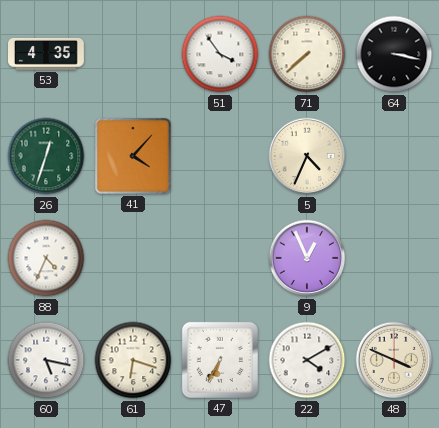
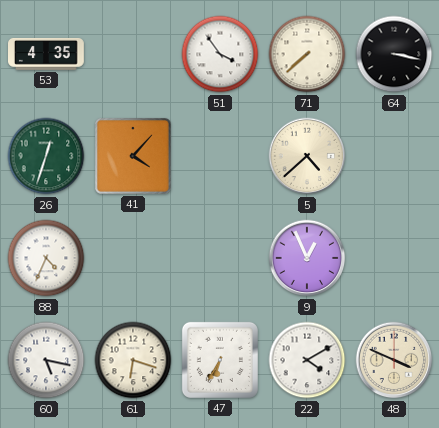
5: 4:34 -> 4:38 (307, 156)
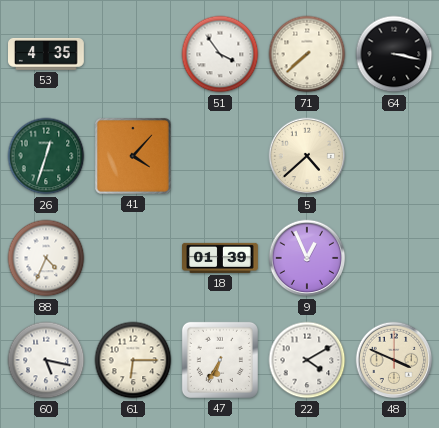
18: none -> 01:39 (221, 258)
61: 6:18 -> 6:15 (133, 360)
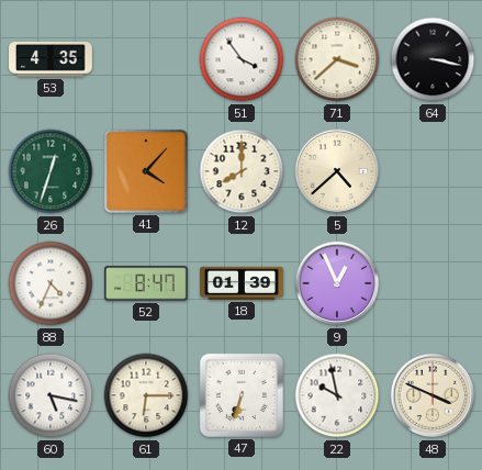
71: 7:38 -> 3:38 (337, 59)
12: none -> 8:00 (242, 171)
52: none -> 8:47 (147, 283)
47: 6:35 -> 6:33 (242, 395)
22: 4:10 -> 9:58 (337, 395)
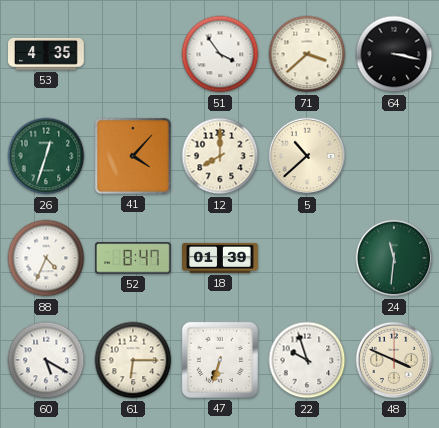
5: 4:38 -> 10:38 (307, 156)
9: 12:56 -> none (337, 283)
24: none -> 11:31 (394, 258)
60: 5:17 -> 5:20 (46, 360)
22: 9:58 -> 9:57 (307, 360)
